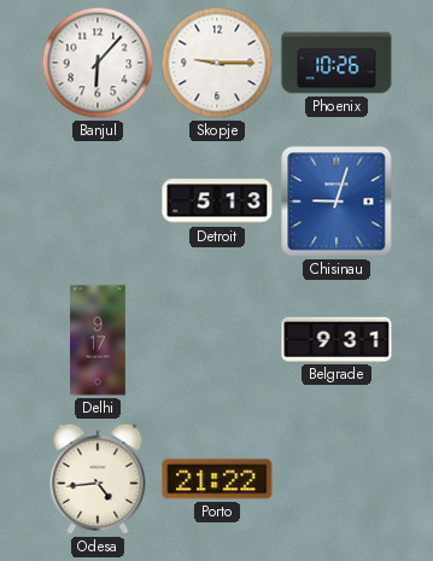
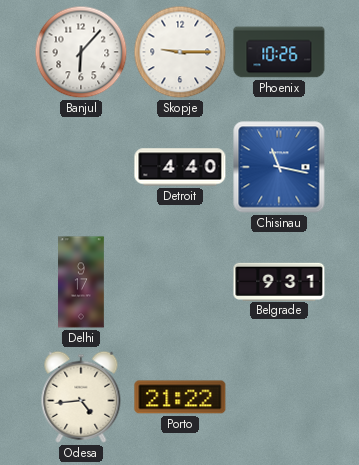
Detroit: 5:13 -> 4:40 (180, 167)
Chisinau: 9:03 -> 11:17 (279, 167)
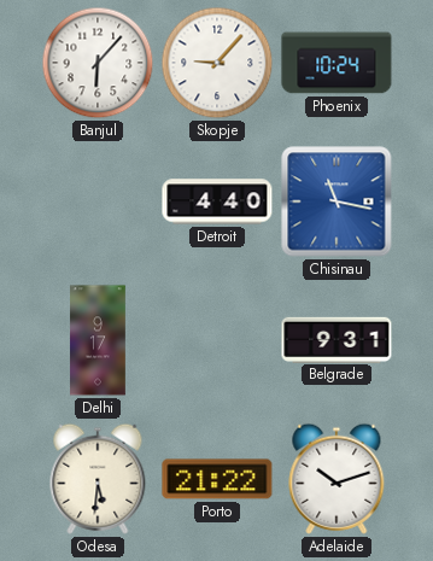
Skopje: 9:15 -> 9:07 (217, 63)
Phoenix: 10:26 -> 10:24 (337, 63)
Odesa: 4:44 -> 5:31 (98, 479)
Adelaide: none -> 10:12 (337, 479)
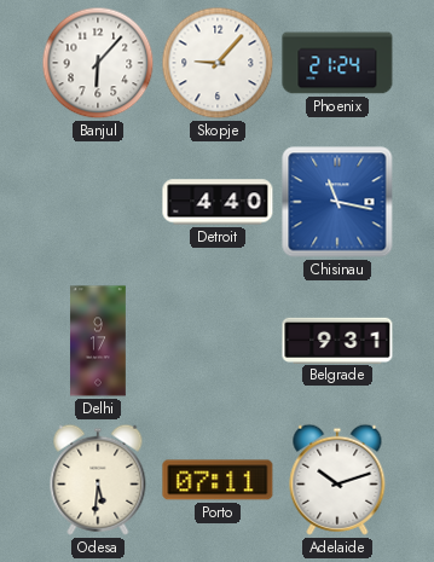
Phoenix: 10:24 -> 21:24 (337, 63)
Porto: 21:22 -> 07:11 (218, 480)
